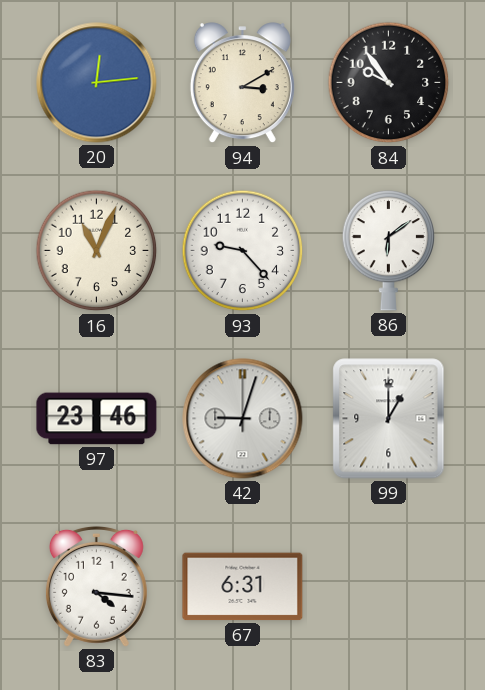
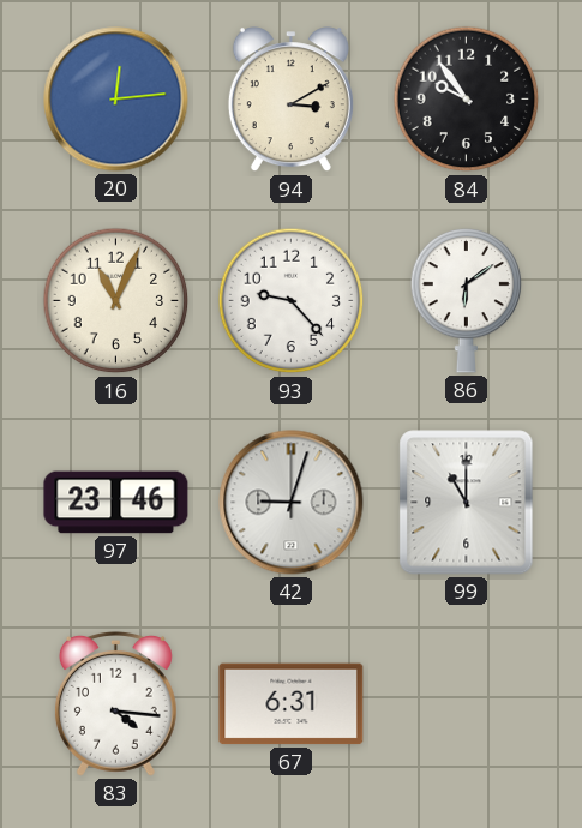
99: 1:00 -> 11:00 (467, 503)
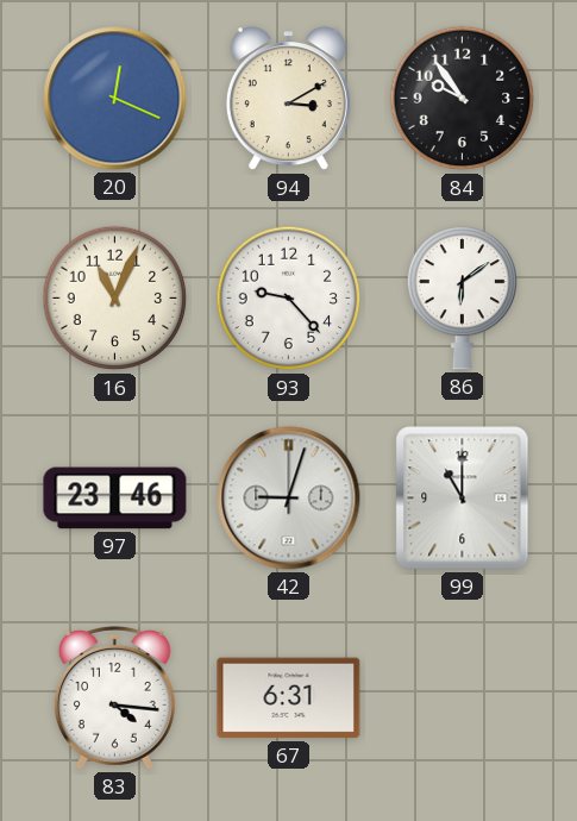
20: 12:14 -> 12:19 (115, 99)
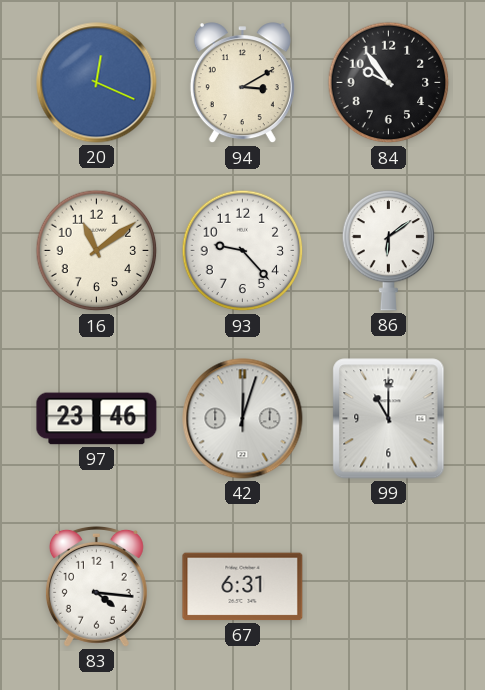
16: 11:04 -> 11:09 (97, 251)
42: 9:03 -> 12:03 (243, 419)
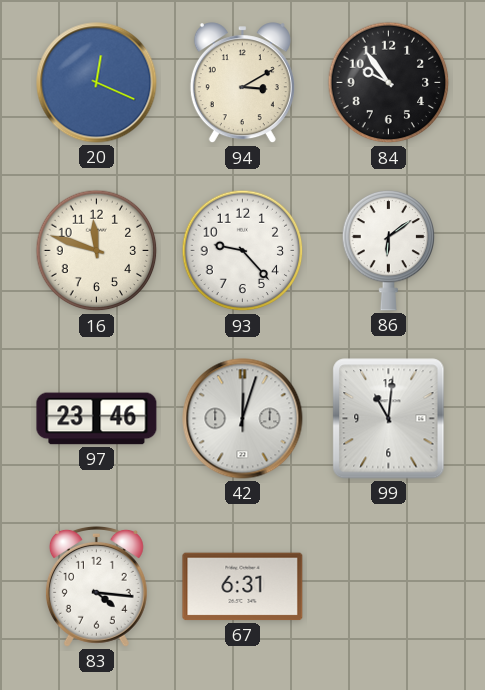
16: 11:09 -> 11:48 (97, 251)
99: 11:00 -> 11:01 (389, 419)
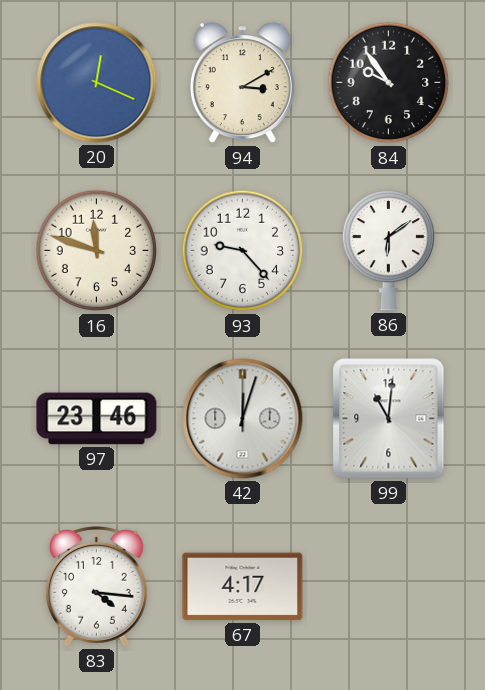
67: 6:31 -> 4:17 (243, 587)
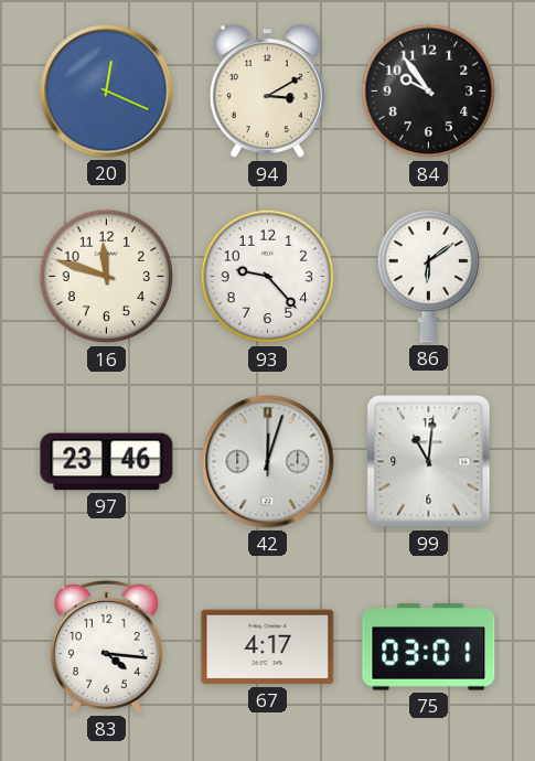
75: none -> 03:01 (429, 647)
